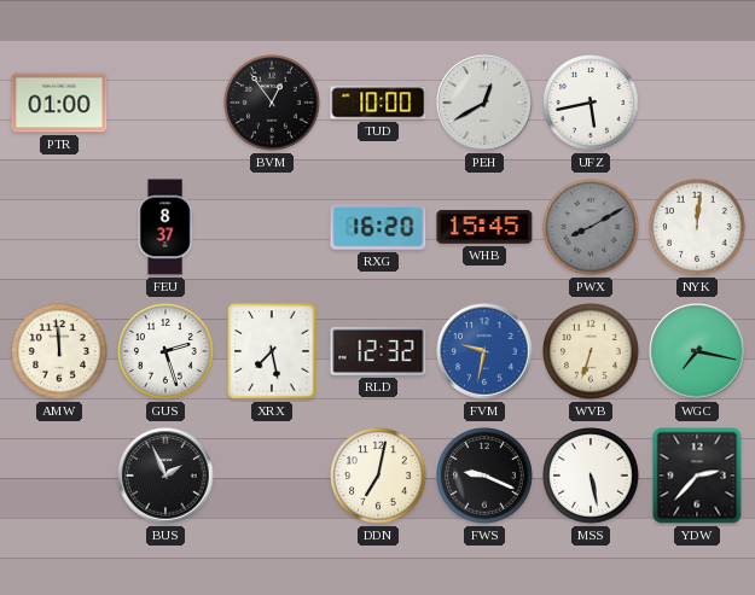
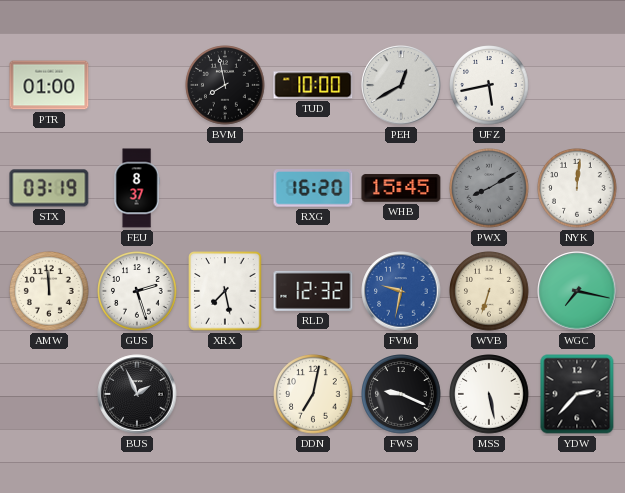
BVM: 12:54 -> 7:58 (225, 85)
STX: none -> 03:19 (49, 188)
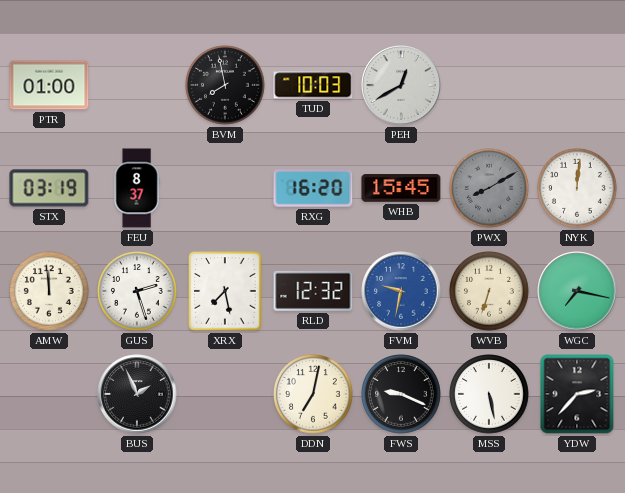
TUD: 10:00 -> 10:03 (313, 85)
UFZ: 5:43 -> none (489, 85)
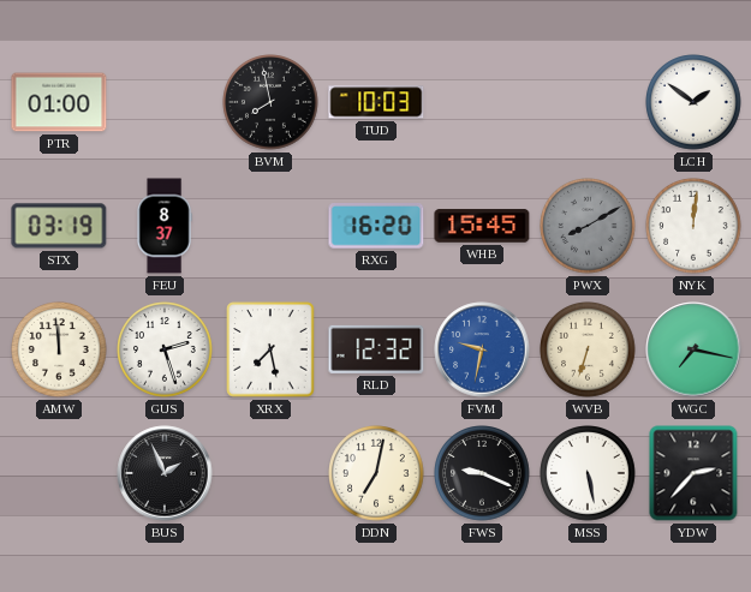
PEH: 12:40 -> none (401, 85)
LCH: none -> 1:51 (693, 102)
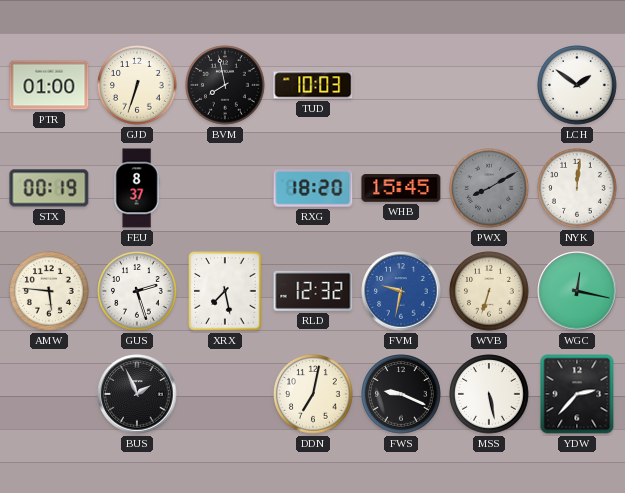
GJD: none -> 6:33 (137, 85)
STX: 03:19 -> 00:19 (49, 188)
RXG: 16:20 -> 18:20 (313, 189)
AMW: 11:59 -> 5:46 (49, 291)
WGC: 7:17 -> 12:17 (577, 291)
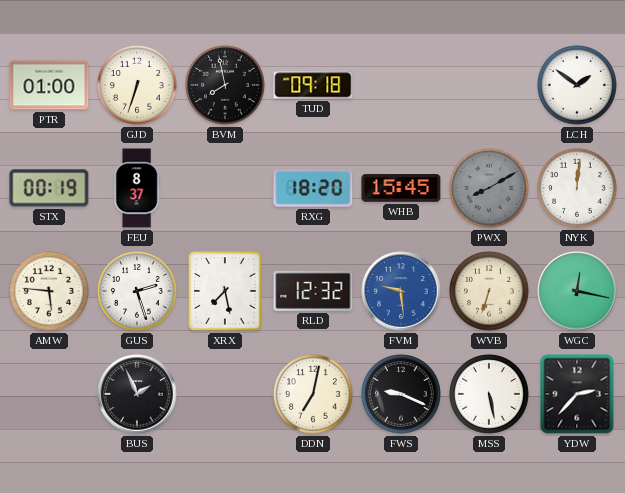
TUD: 10:03 -> 09:18 (313, 85)
FVM: 9:32 -> 9:29 (401, 291)
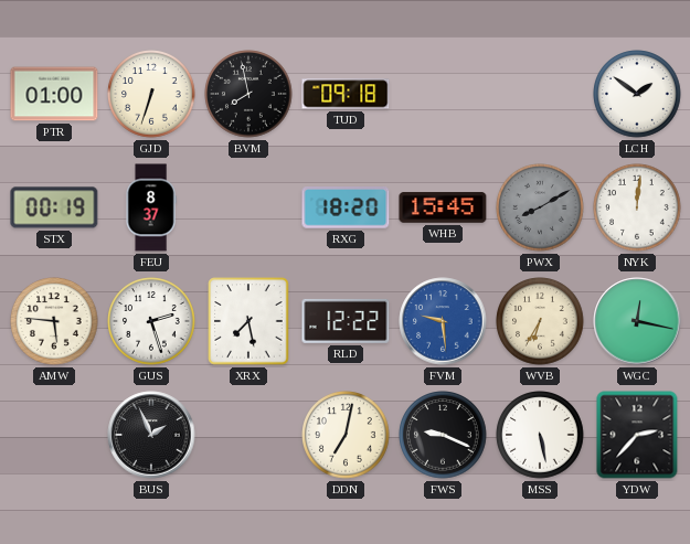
RLD: 12:32 -> 12:22 (346, 321)
WVB: 6:33 -> 6:35 (540, 321)
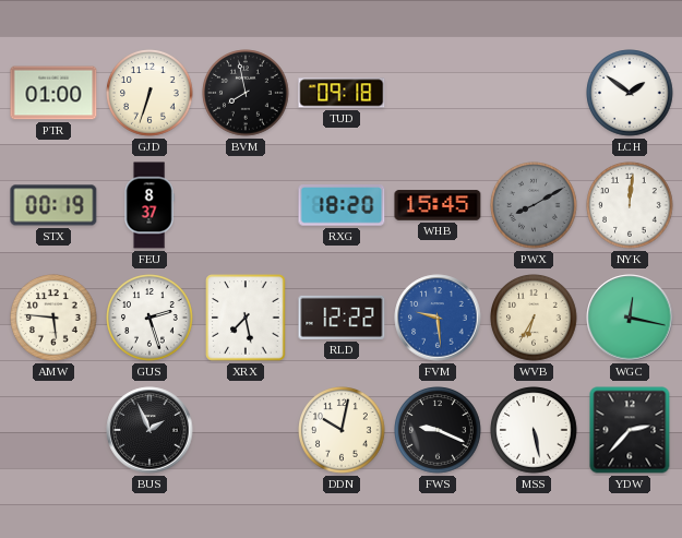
DDN: 7:02 -> 10:02 (342, 430)
